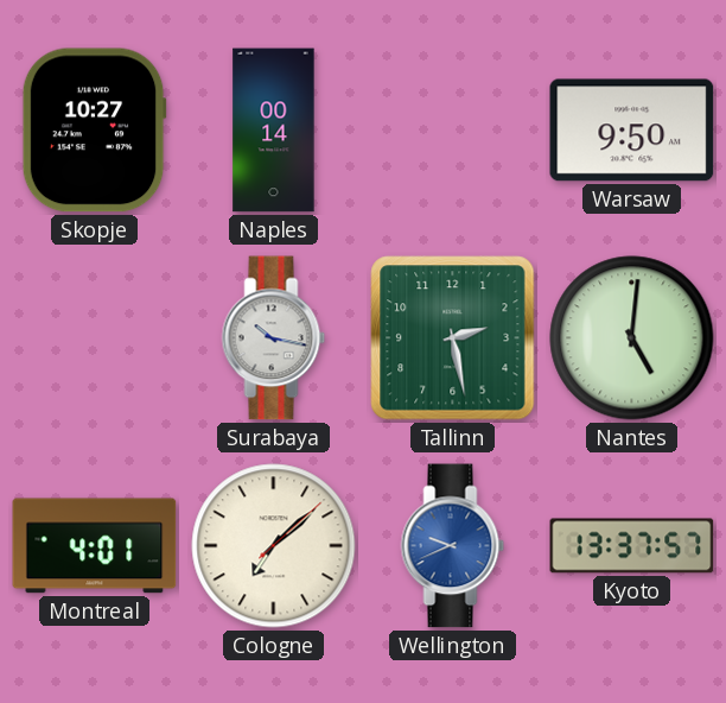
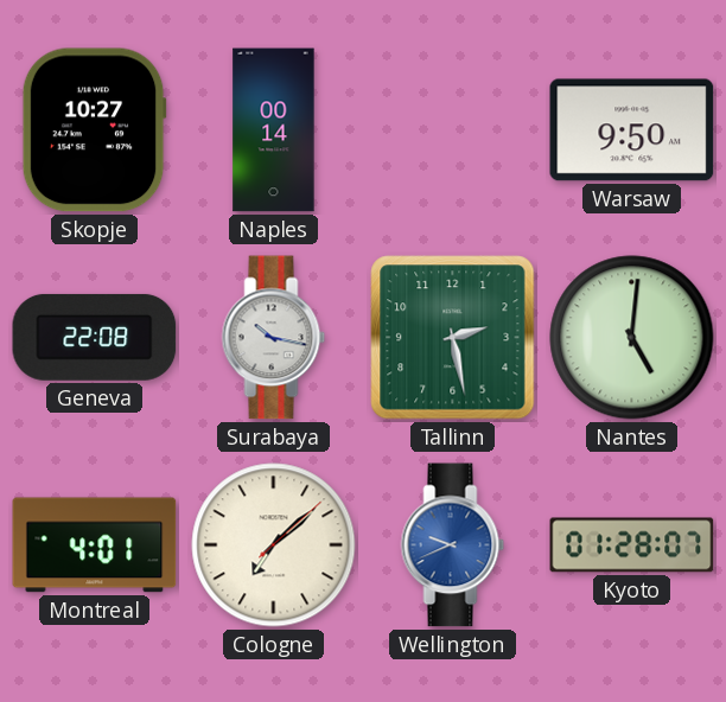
Geneva: none -> 22:08 (95, 337)
Kyoto: 13:37 -> 01:28 (632, 545)
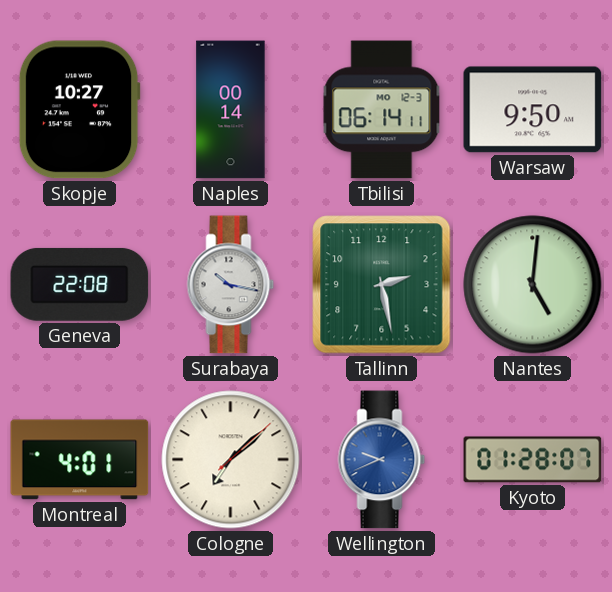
Tbilisi: none -> 06:14 (382, 110)
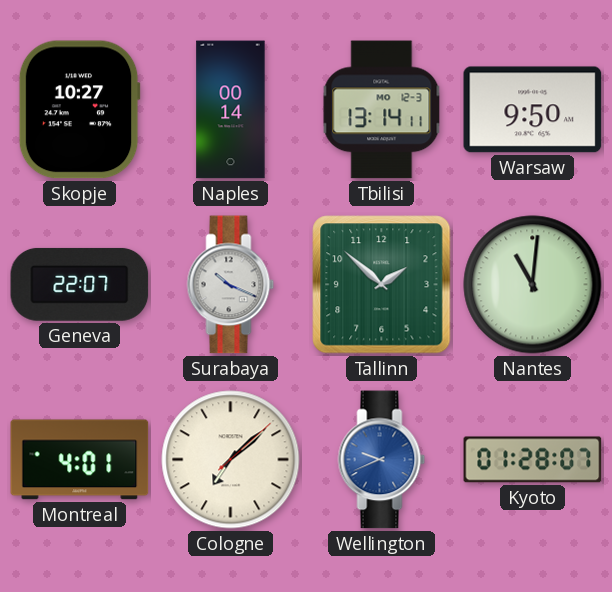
Tbilisi: 06:14 -> 13:14 (382, 110)
Geneva: 22:08 -> 22:07 (80, 284)
Surabaya: 10:17 -> 10:19 (231, 285)
Tallinn: 2:28 -> 1:52 (382, 285)
Nantes: 5:01 -> 11:01 (533, 285)
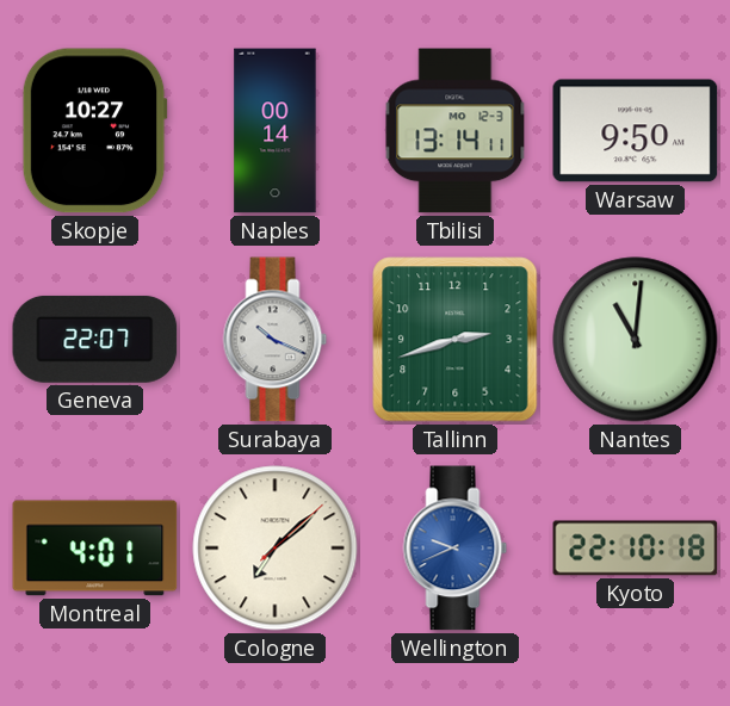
Tallinn: 1:52 -> 2:42 (456, 340)
Kyoto: 01:28 -> 22:10 (636, 549)
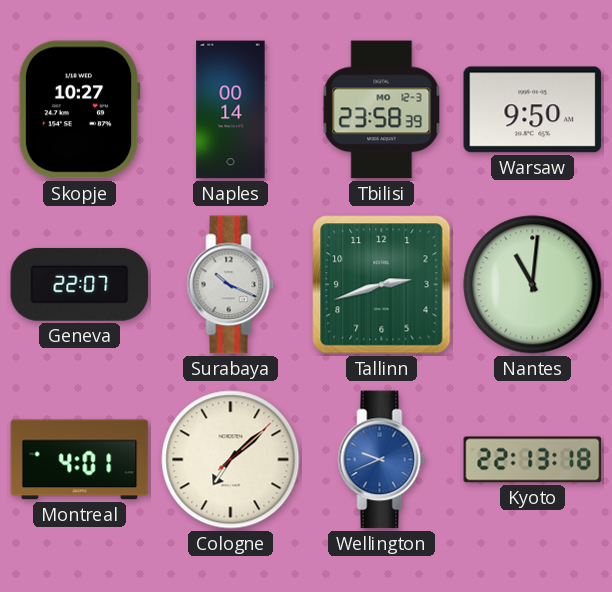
Tbilisi: 13:14 -> 23:58 (382, 110)
Kyoto: 22:10 -> 22:13 (533, 460)
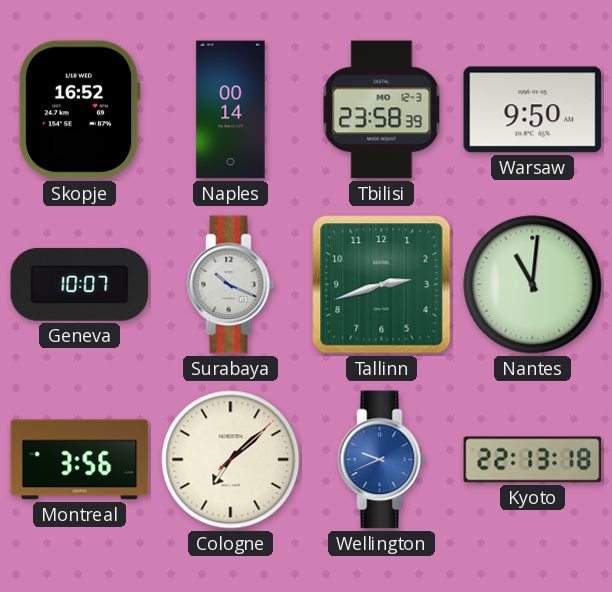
Skopje: 10:27 -> 16:52 (79, 110)
Geneva: 22:07 -> 10:07 (80, 284)
Montreal: 4:01 -> 3:56 (80, 460)
